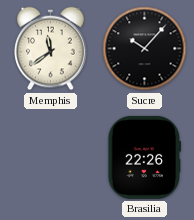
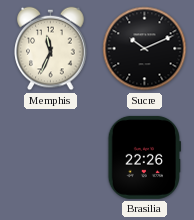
Memphis: 11:39 -> 11:34 (51, 49)
Sucre: 10:07 -> 10:11 (145, 49)
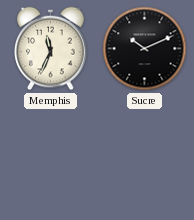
Brasilia: 22:26 -> none (144, 157)
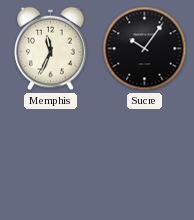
Sucre: 10:11 -> 10:06 (145, 49)
